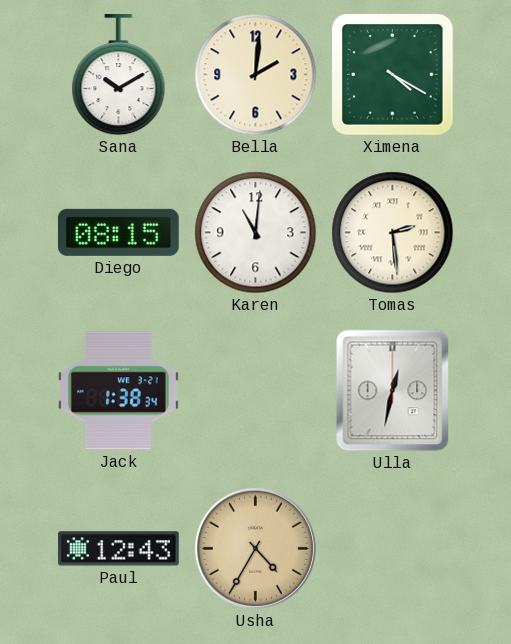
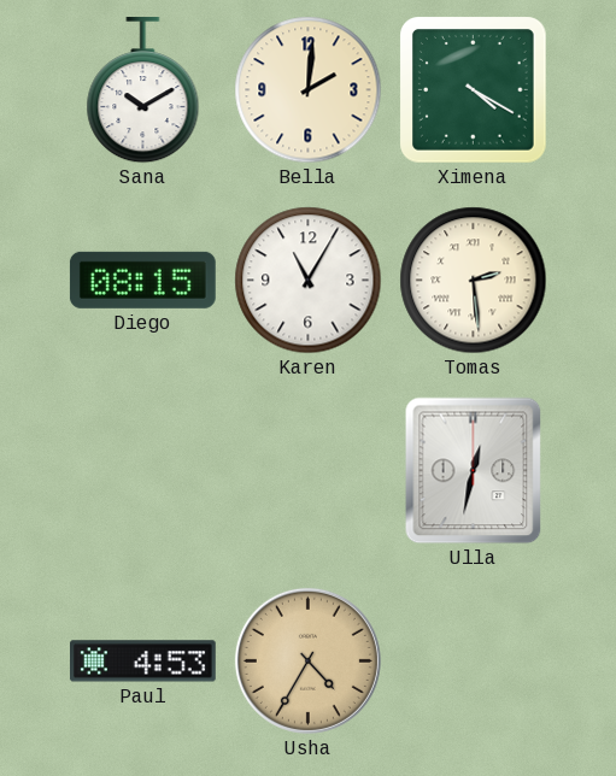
Karen: 11:01 -> 11:05 (309, 281)
Jack: 1:38 -> none (119, 391)
Paul: 12:43 -> 4:53 (143, 662)
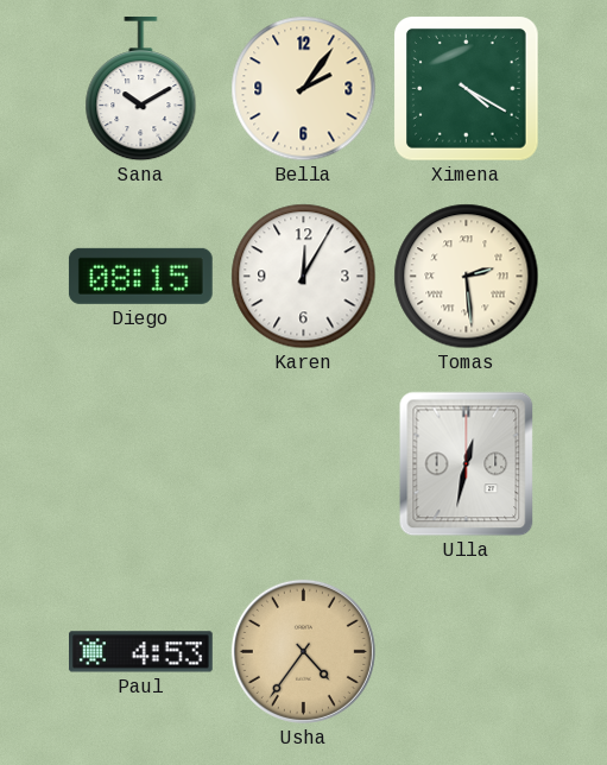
Bella: 2:01 -> 2:06 (304, 89)
Karen: 11:05 -> 12:05 (304, 277)
Usha: 4:35 -> 4:36 (303, 651)
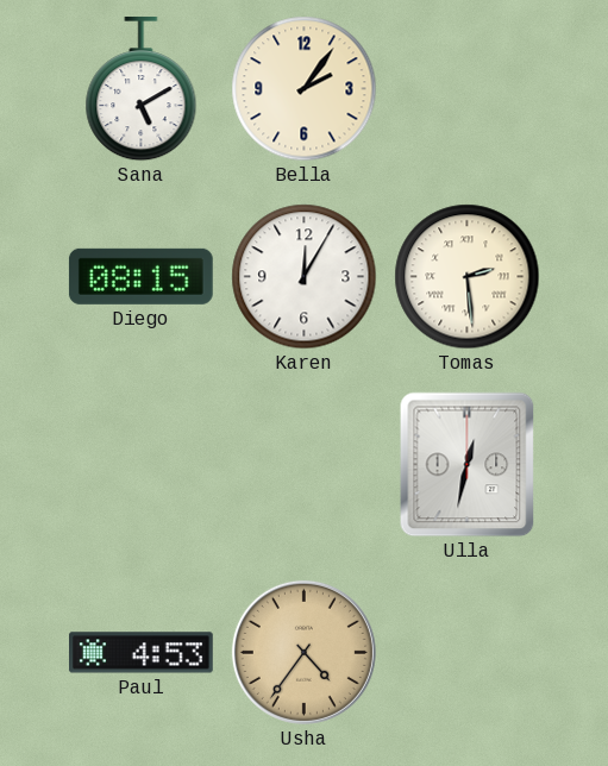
Sana: 10:10 -> 5:10 (142, 90)
Ximena: 4:20 -> none (467, 89)
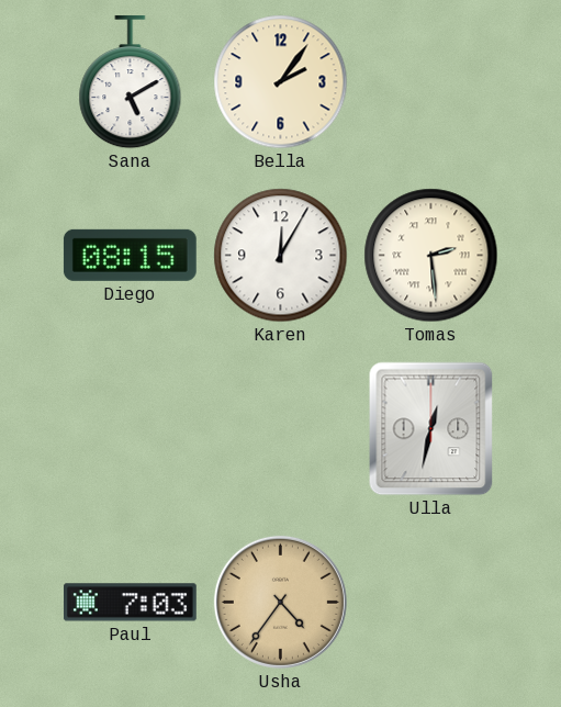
Paul: 4:53 -> 7:03 (131, 603)
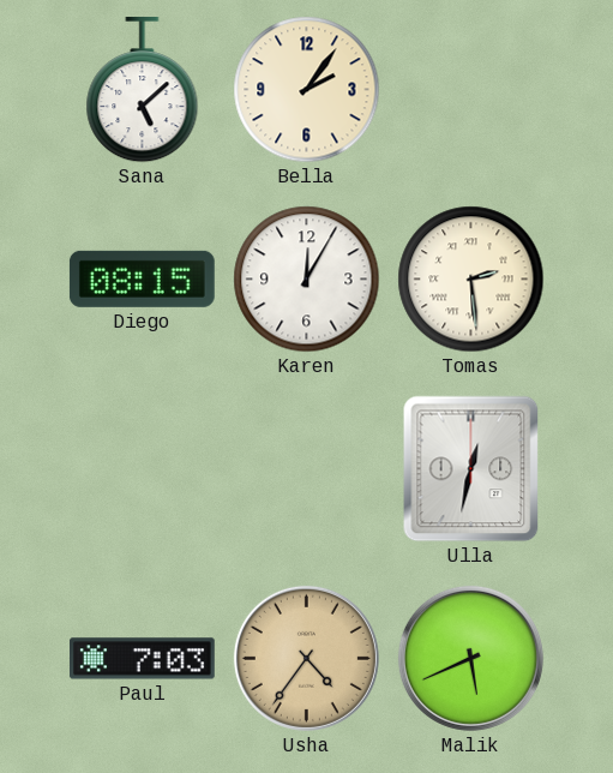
Sana: 5:10 -> 5:08 (143, 91)
Malik: none -> 5:41 (470, 658)
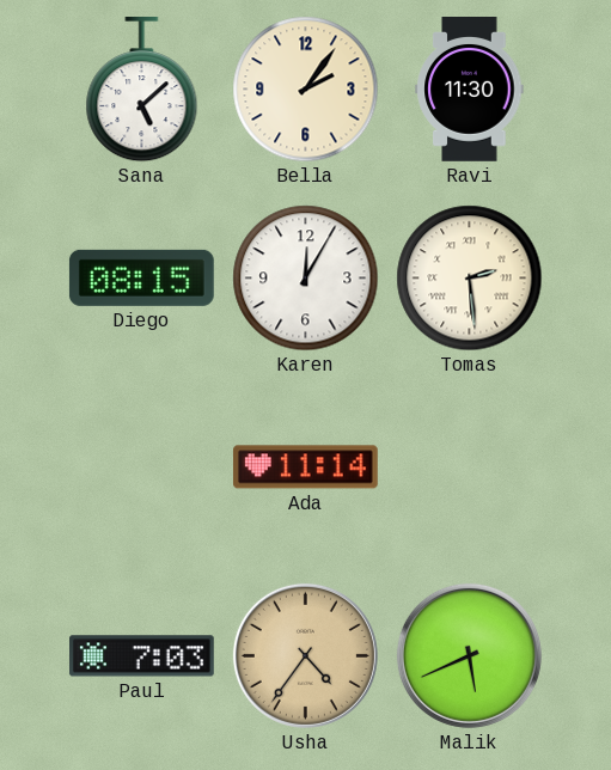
Ravi: none -> 11:30 (470, 90)
Ada: none -> 11:14 (305, 467)
Ulla: 12:32 -> none (471, 469)
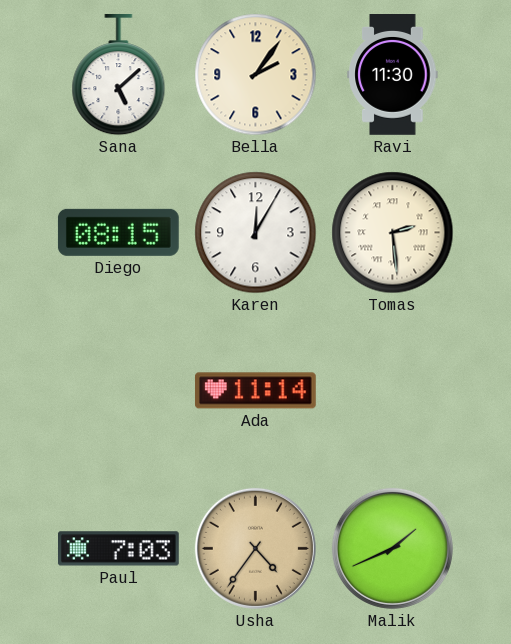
Malik: 5:41 -> 1:41 (392, 548)
